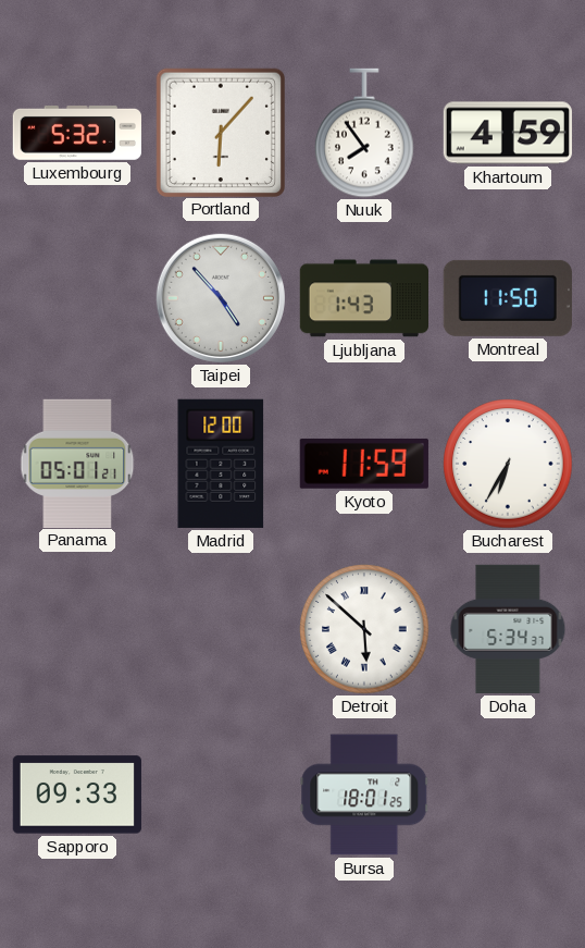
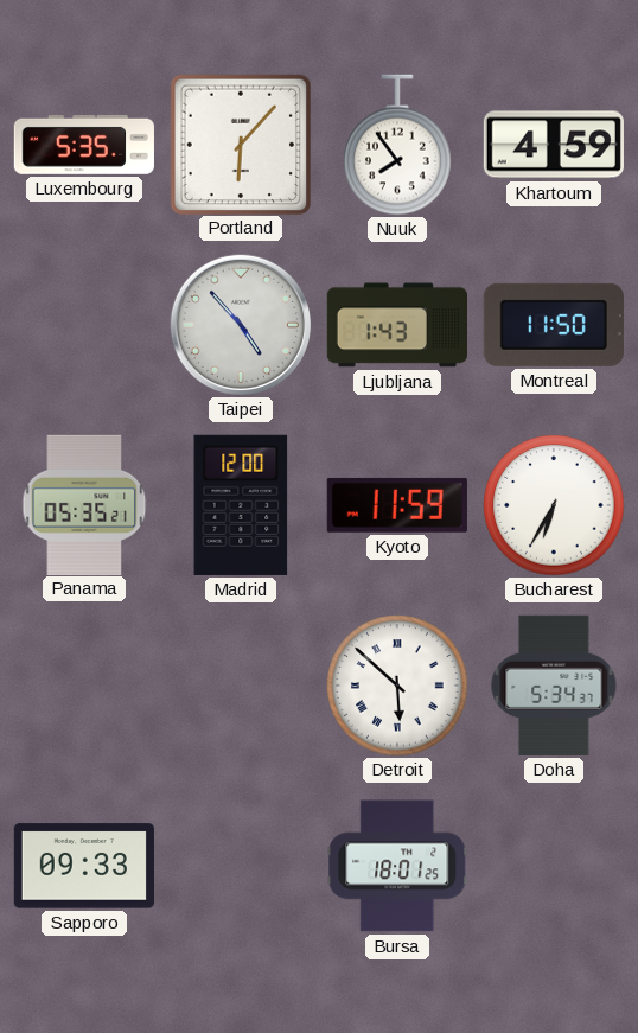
Luxembourg: 5:32 -> 5:35 (84, 145)
Panama: 05:01 -> 05:35 (84, 504)
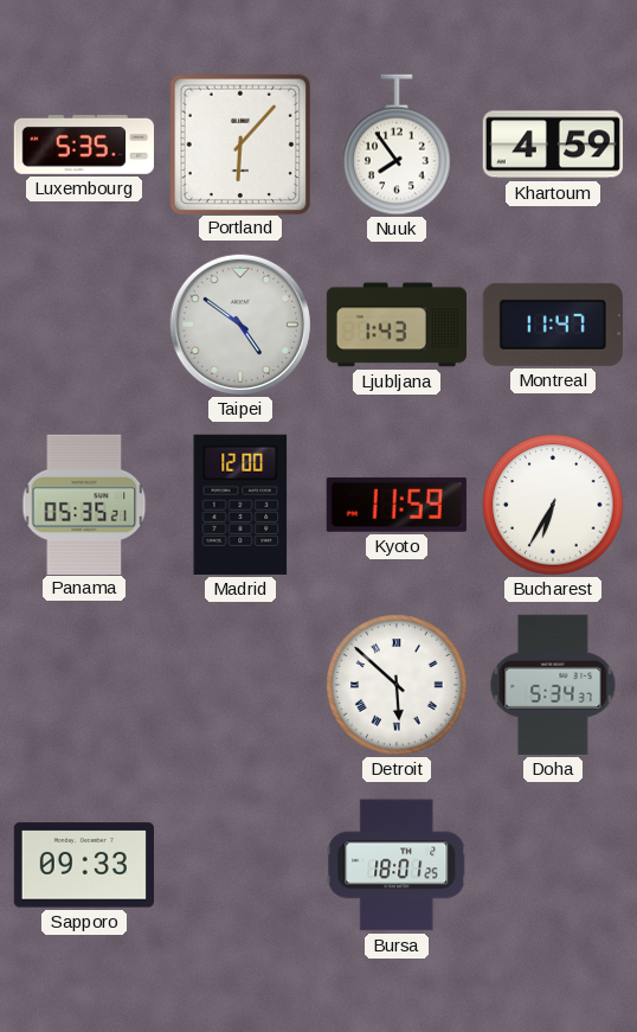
Taipei: 4:53 -> 4:51 (240, 325)
Montreal: 11:50 -> 11:47 (553, 325)
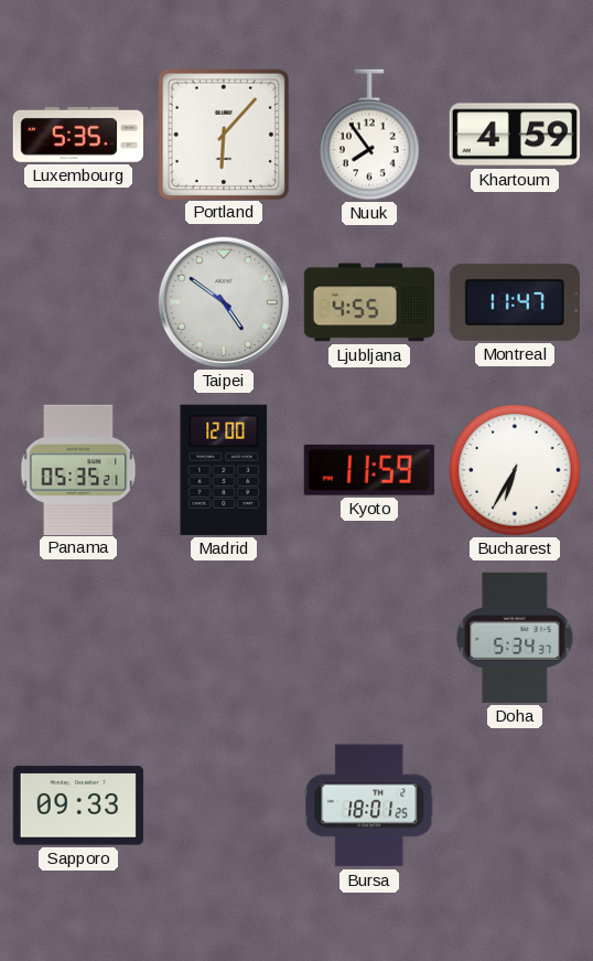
Ljubljana: 1:43 -> 4:55 (368, 302)
Detroit: 5:52 -> none (397, 685)
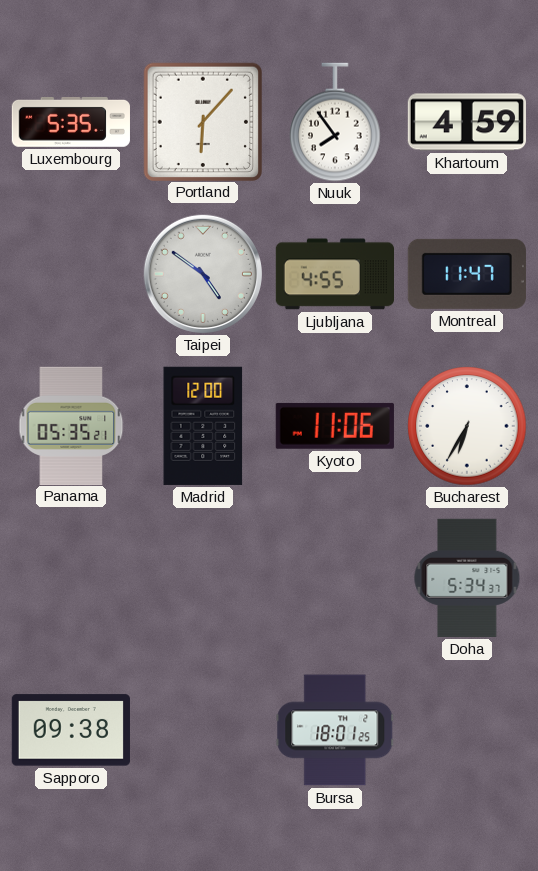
Kyoto: 11:59 -> 11:06 (335, 426)
Sapporo: 09:33 -> 09:38 (71, 730)
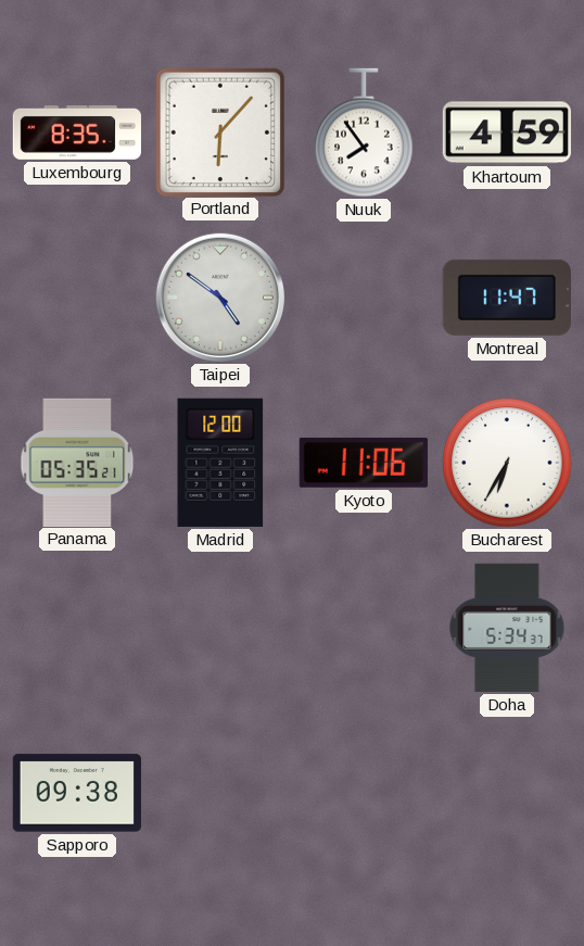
Luxembourg: 5:35 -> 8:35 (77, 133)
Ljubljana: 4:55 -> none (334, 274)
Bursa: 18:01 -> none (335, 730)
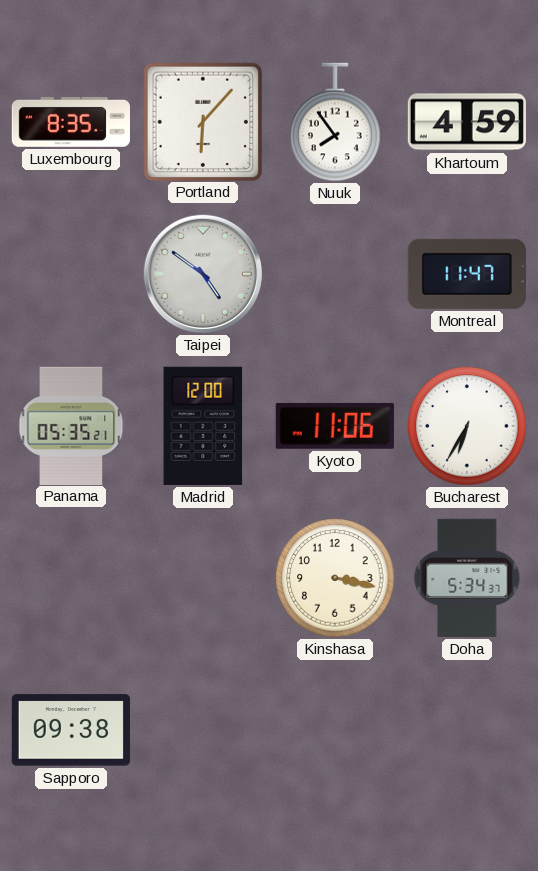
Kinshasa: none -> 3:17 (335, 578)
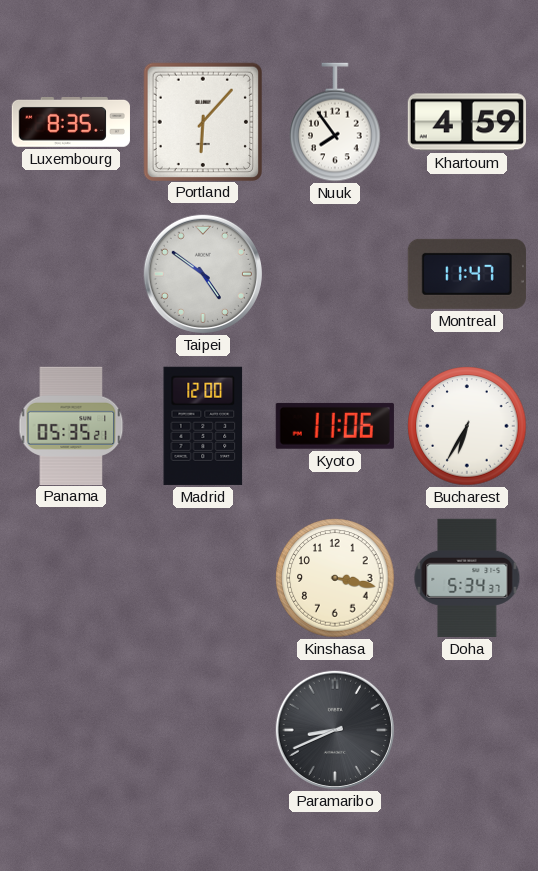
Sapporo: 09:38 -> none (71, 730)
Paramaribo: none -> 8:41 (335, 730)
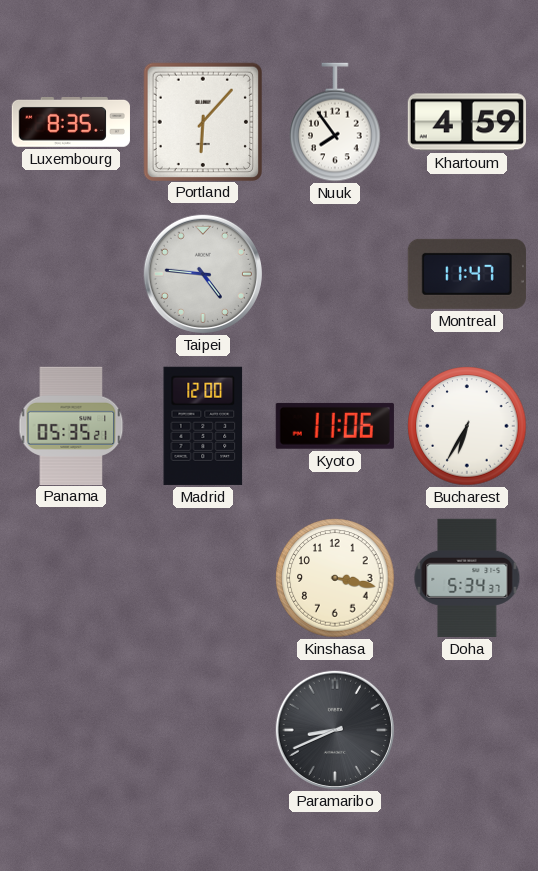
Taipei: 4:51 -> 4:46 (203, 274)
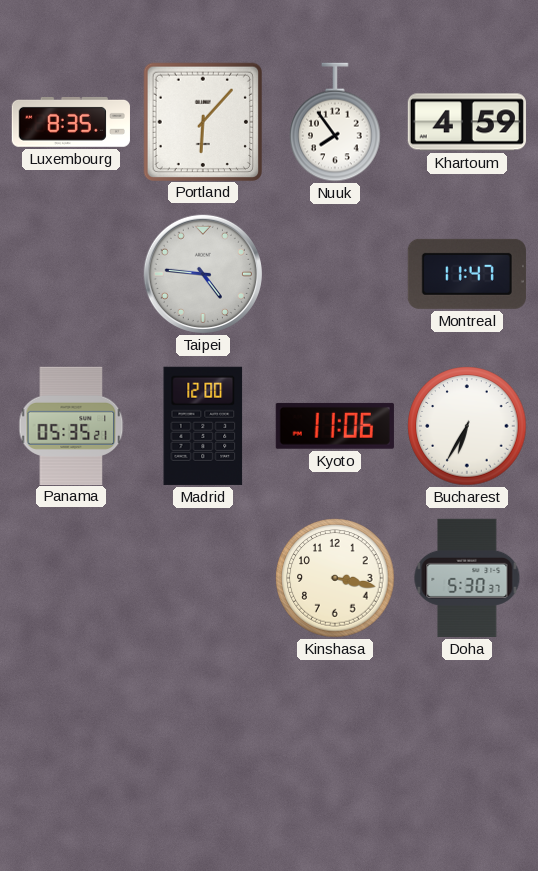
Doha: 5:34 -> 5:30 (467, 578)
Paramaribo: 8:41 -> none (335, 730)
